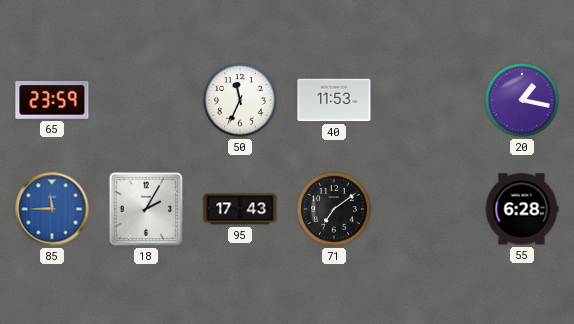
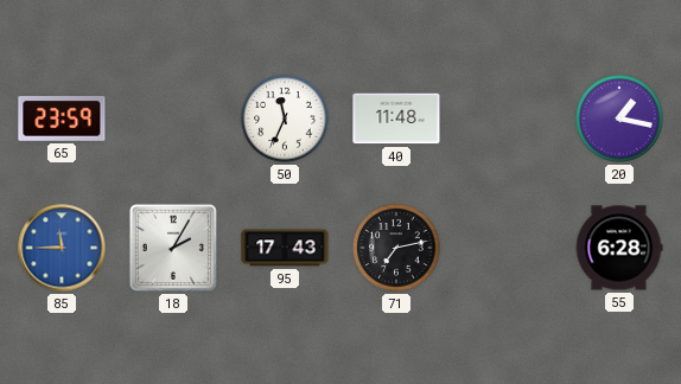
40: 11:53 -> 11:48 (396, 119)
71: 7:09 -> 7:13 (396, 248)
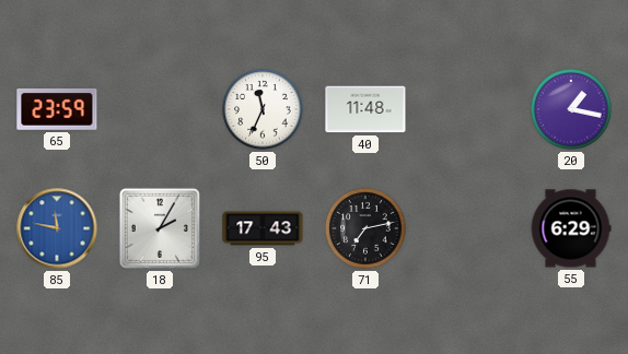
85: 11:45 -> 11:47 (57, 228)
55: 6:28 -> 6:29 (571, 228)
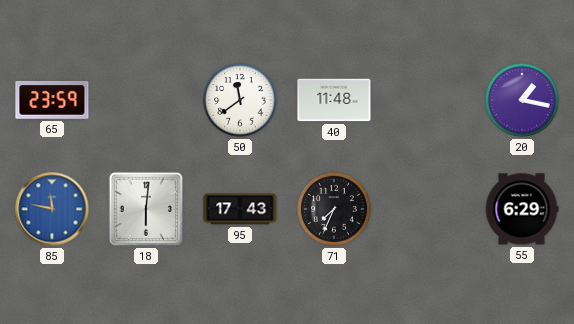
50: 11:34 -> 11:39 (240, 100)
18: 2:05 -> 6:01 (146, 209)
71: 7:13 -> 7:34 (334, 209)
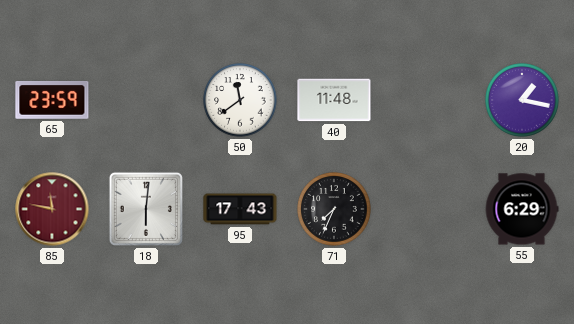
85 dial: blue -> burgundy (52, 209)
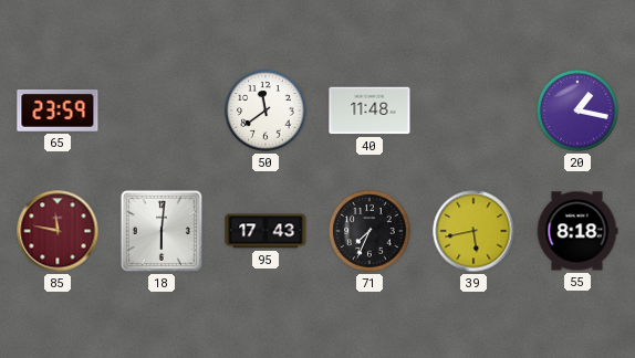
39: none -> 5:43 (473, 231)
55: 6:29 -> 8:18 (577, 231)
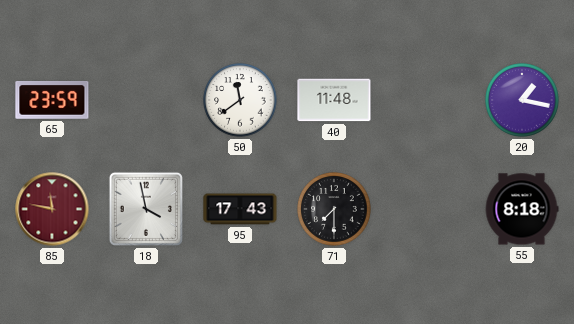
18: 6:01 -> 3:58 (146, 209)
71: 7:34 -> 7:30 (334, 209)
39: 5:43 -> none (473, 231)
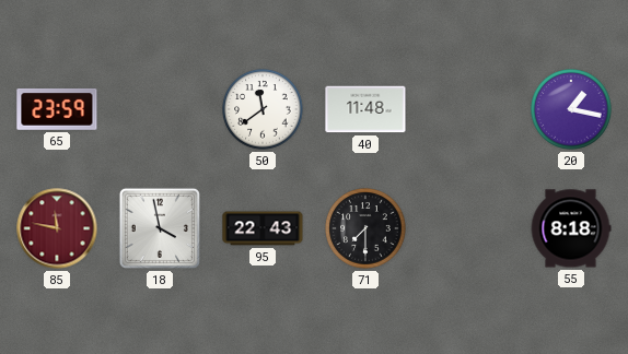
95: 17:43 -> 22:43 (263, 228)
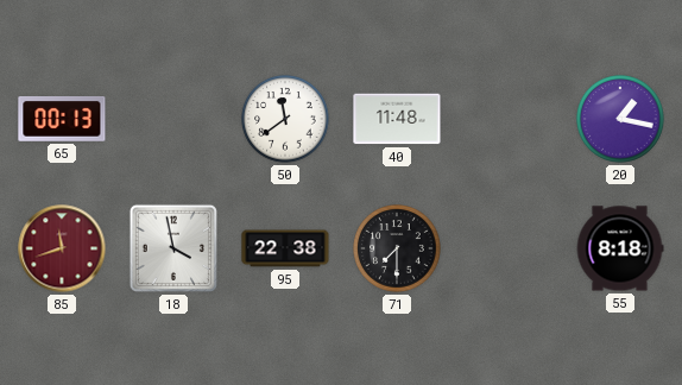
65: 23:59 -> 00:13 (62, 119)
85: 11:47 -> 11:42 (62, 248)
95: 22:43 -> 22:38 (285, 248)
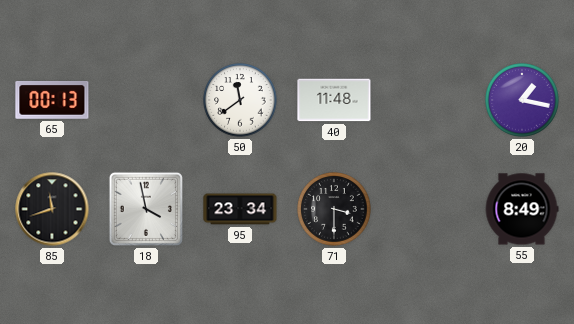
85 dial: burgundy -> black (52, 209)
95: 22:38 -> 23:34 (240, 209)
71: 7:30 -> 3:30 (334, 209)
55: 8:18 -> 8:49 (522, 209)
